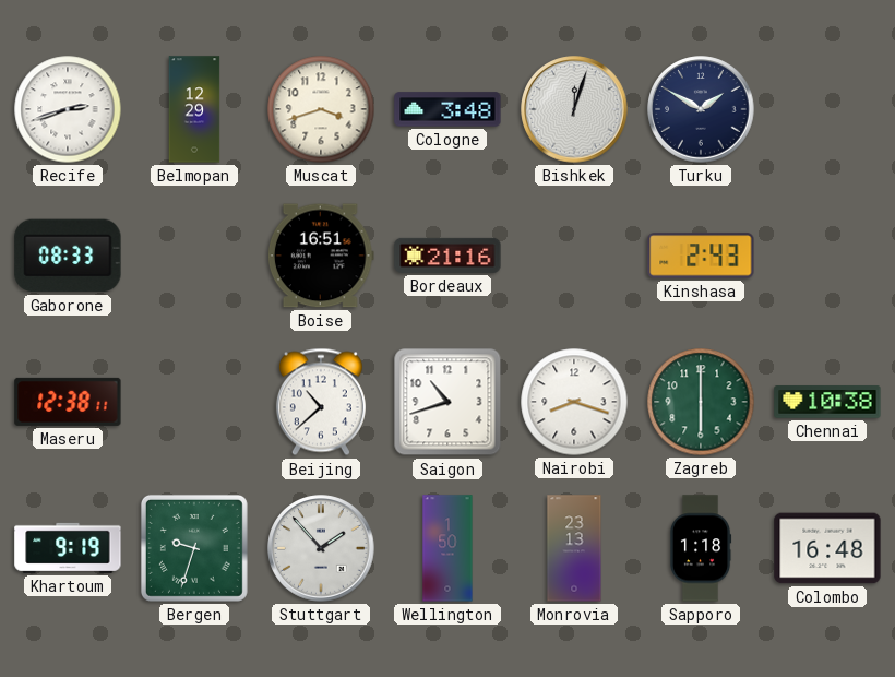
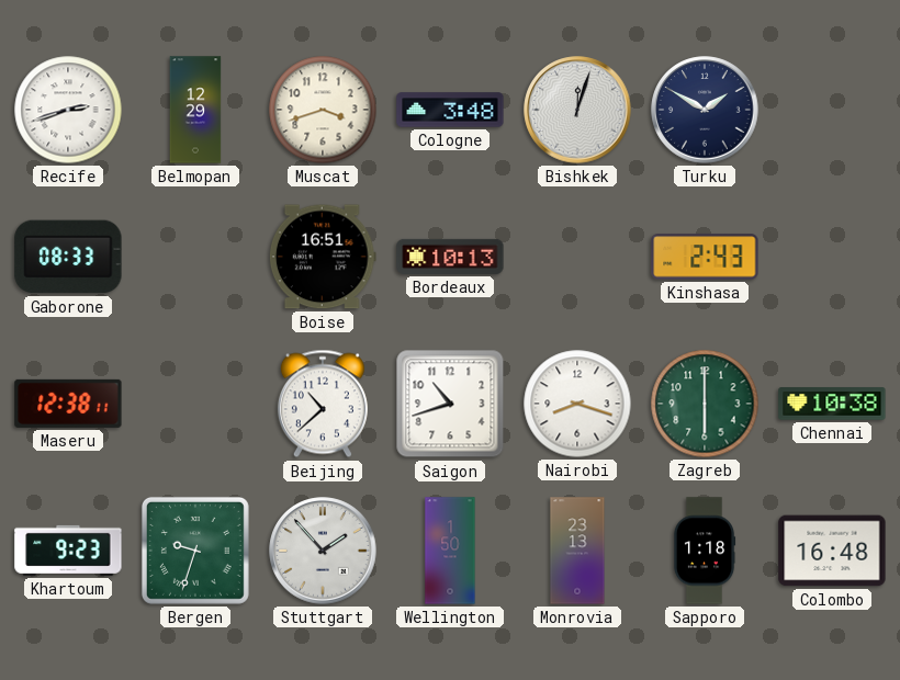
Bordeaux: 21:16 -> 10:13 (450, 257)
Khartoum: 9:19 -> 9:23 (68, 551)
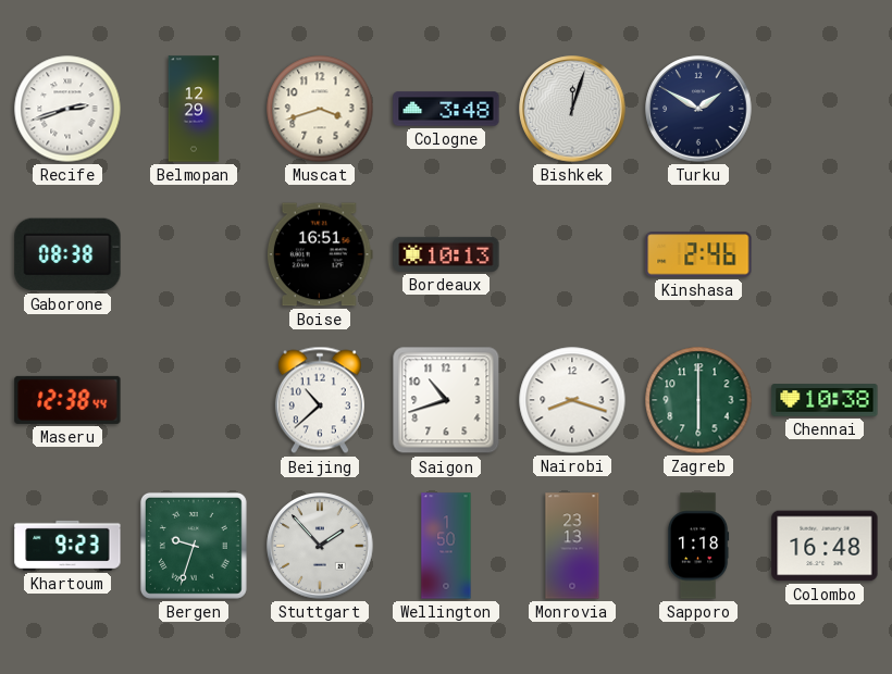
Gaborone: 08:33 -> 08:38 (67, 254)
Kinshasa: 2:43 -> 2:46 (698, 254)
Maseru: 12:38:11 -> 12:38:44 (67, 400)
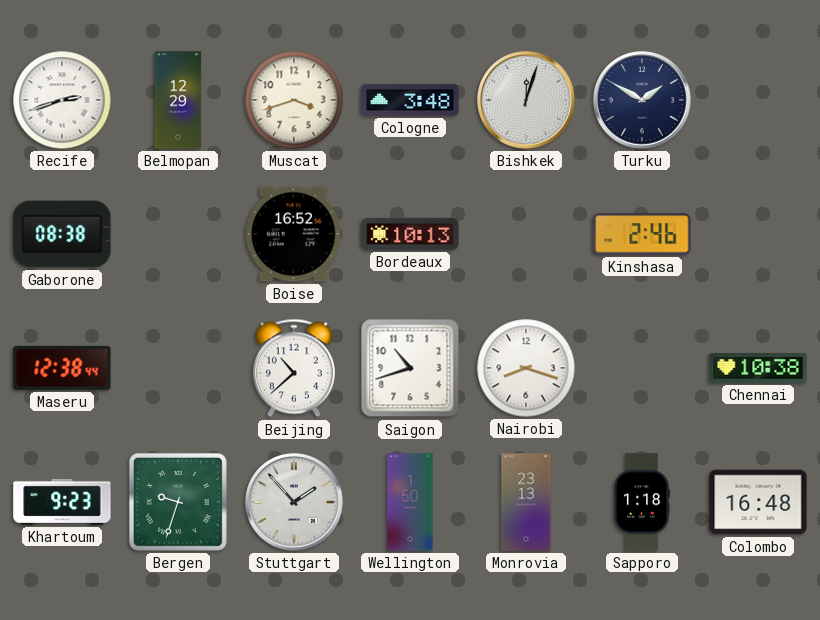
Boise: 16:51 -> 16:52 (294, 234)
Zagreb: 6:00 -> none (698, 400)
